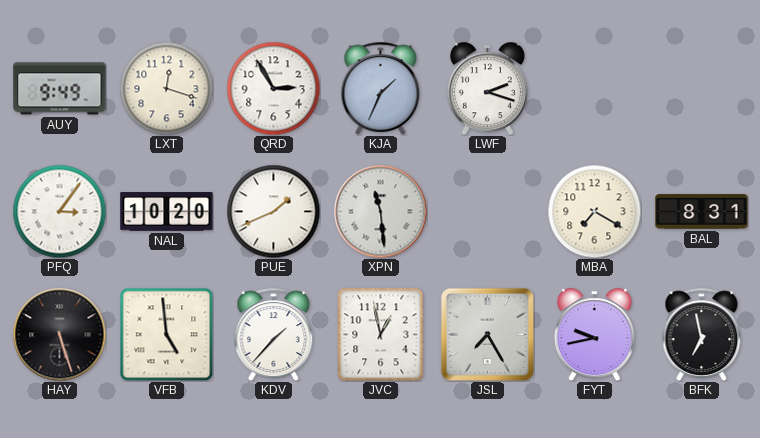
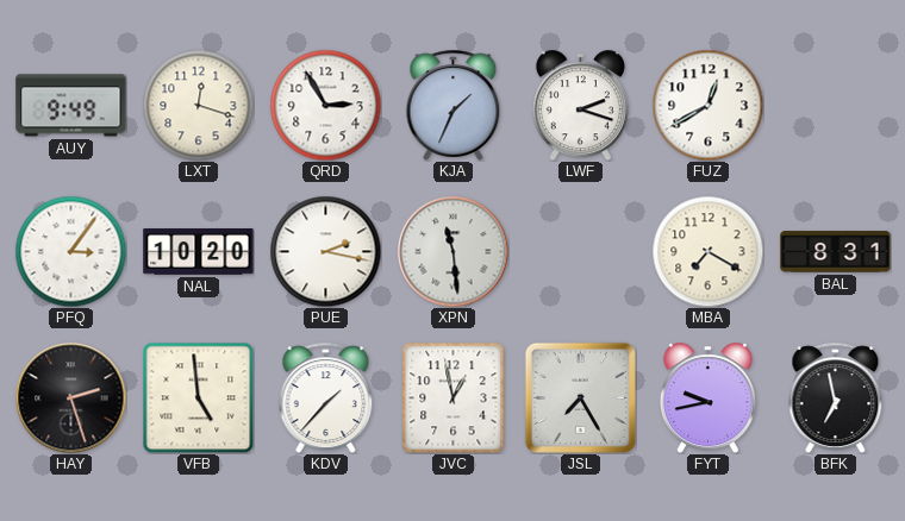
FUZ: none -> 12:40 (707, 105)
PUE: 1:41 -> 2:17 (325, 251)
HAY: 5:27 -> 2:27 (70, 397)
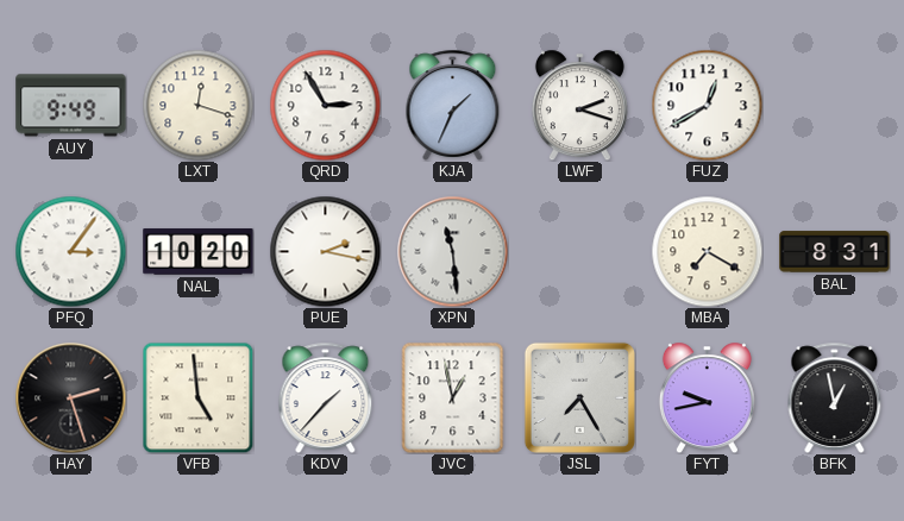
BFK: 6:58 -> 12:58 (835, 397)
